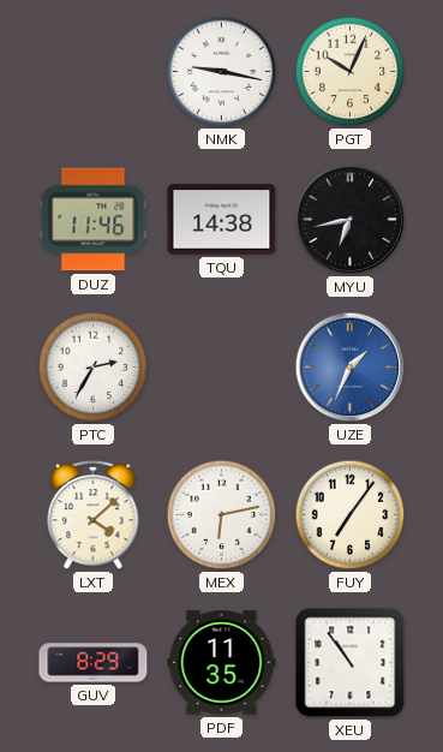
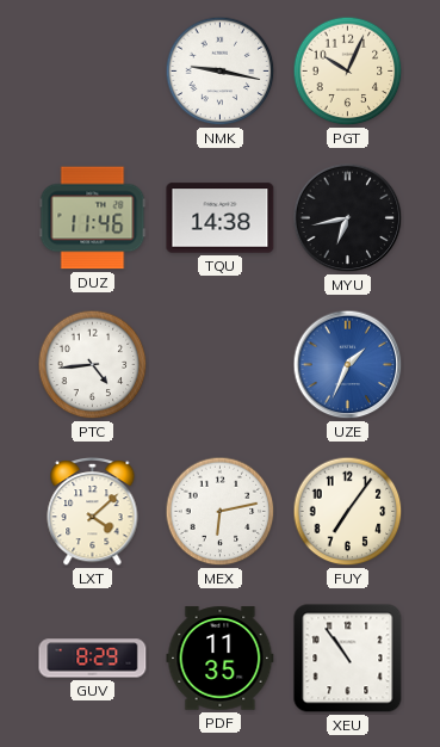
PTC: 2:35 -> 4:44 (93, 365)
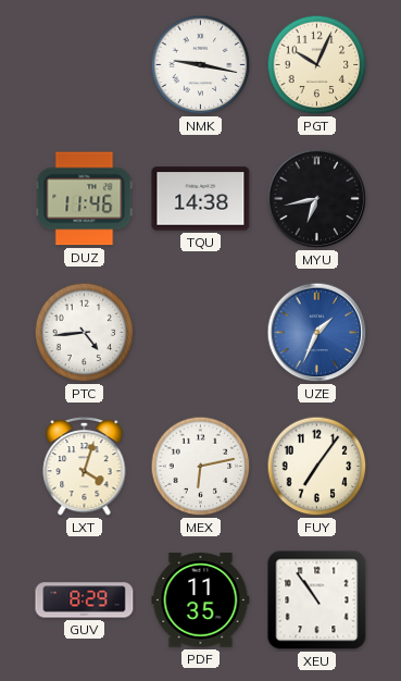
LXT: 4:08 -> 4:03 (85, 467)
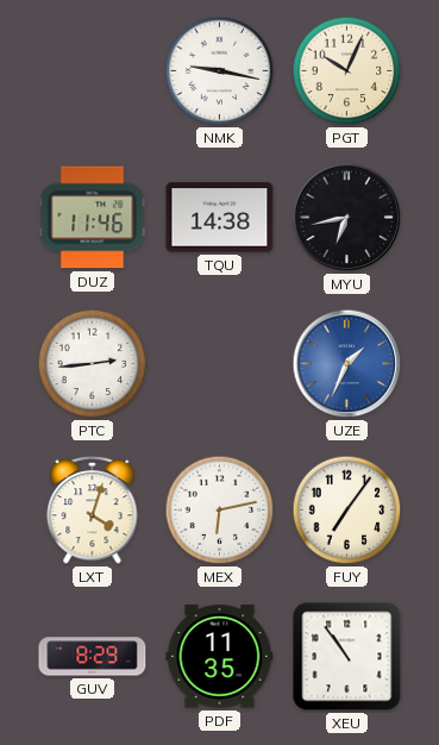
PTC: 4:44 -> 2:44 (93, 364)
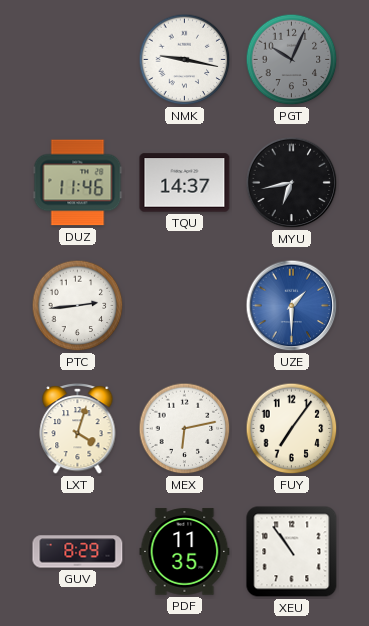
PGT dial: cream -> grey (292, 60)
TQU: 14:38 -> 14:37 (185, 183)
UZE: 1:34 -> 1:30 (292, 306)
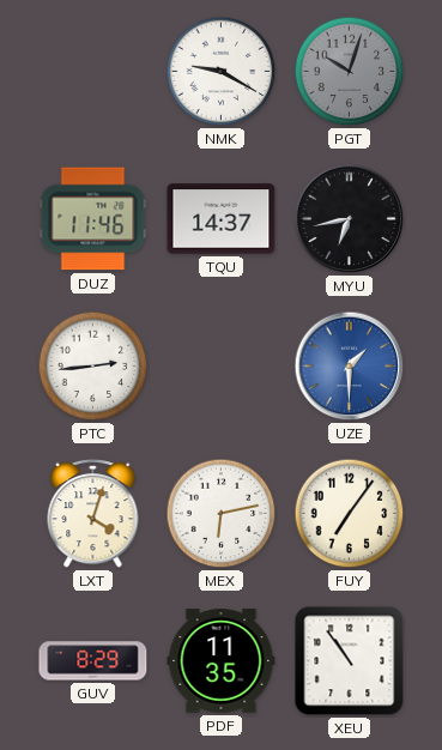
NMK: 9:17 -> 9:20 (222, 72)
PGT: 10:04 -> 10:03 (350, 72)
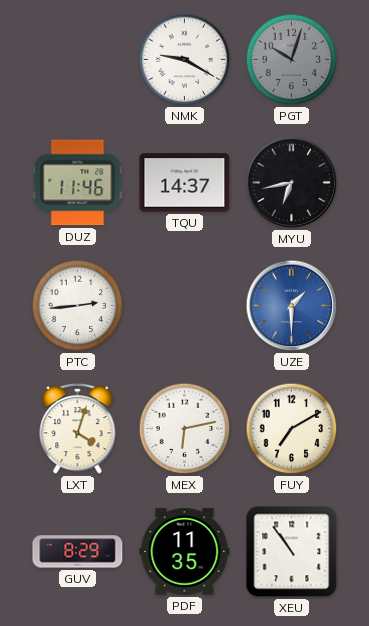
FUY: 7:06 -> 7:10 (292, 429)
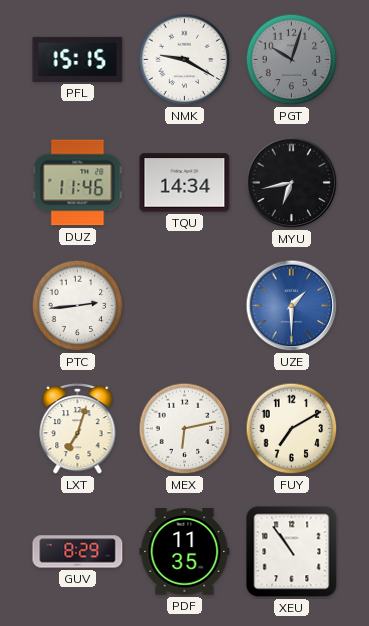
PFL: none -> 15:15 (78, 59)
TQU: 14:37 -> 14:34 (185, 183)
LXT: 4:03 -> 7:03 (78, 429)
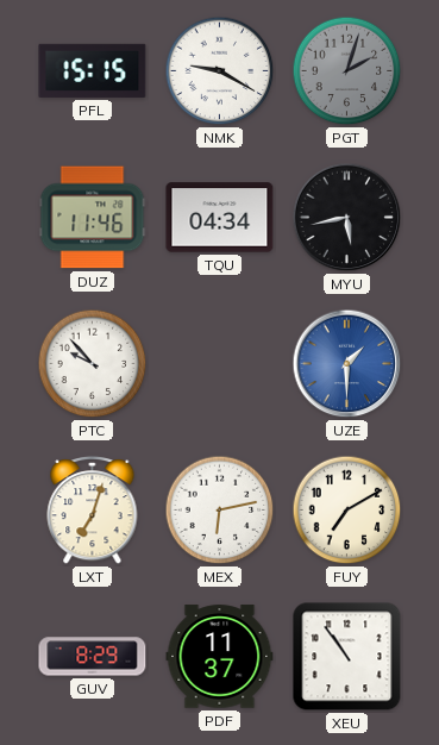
PGT: 10:03 -> 2:03 (347, 71)
TQU: 14:34 -> 04:34 (220, 218)
MYU: 6:43 -> 5:43 (347, 218)
PTC: 2:44 -> 9:53 (93, 364)
PDF: 11:35 -> 11:37 (220, 657)
